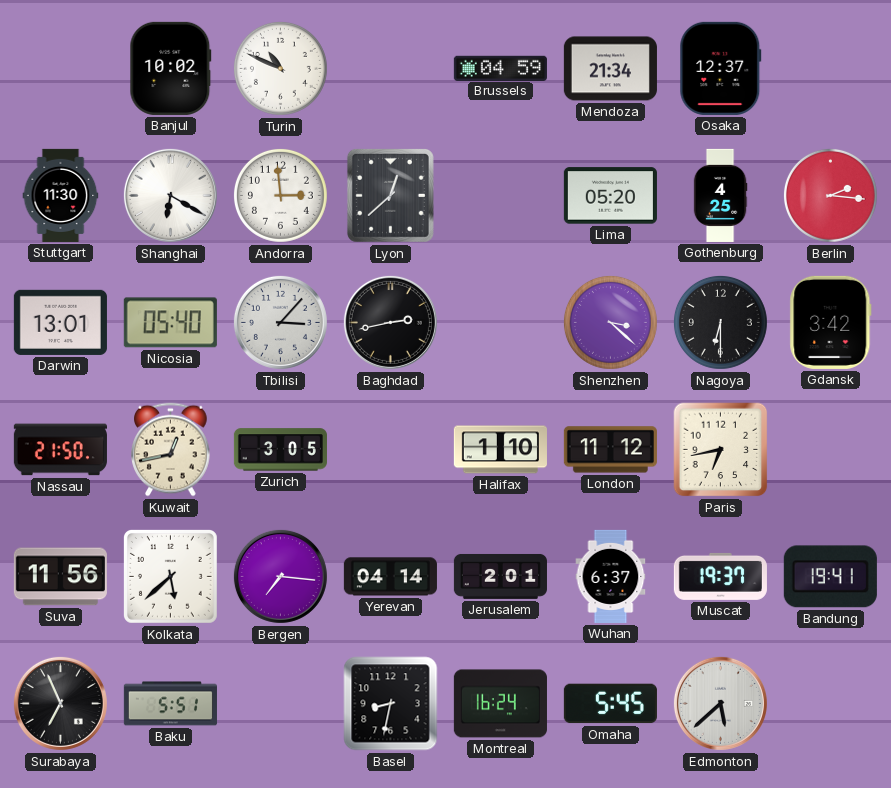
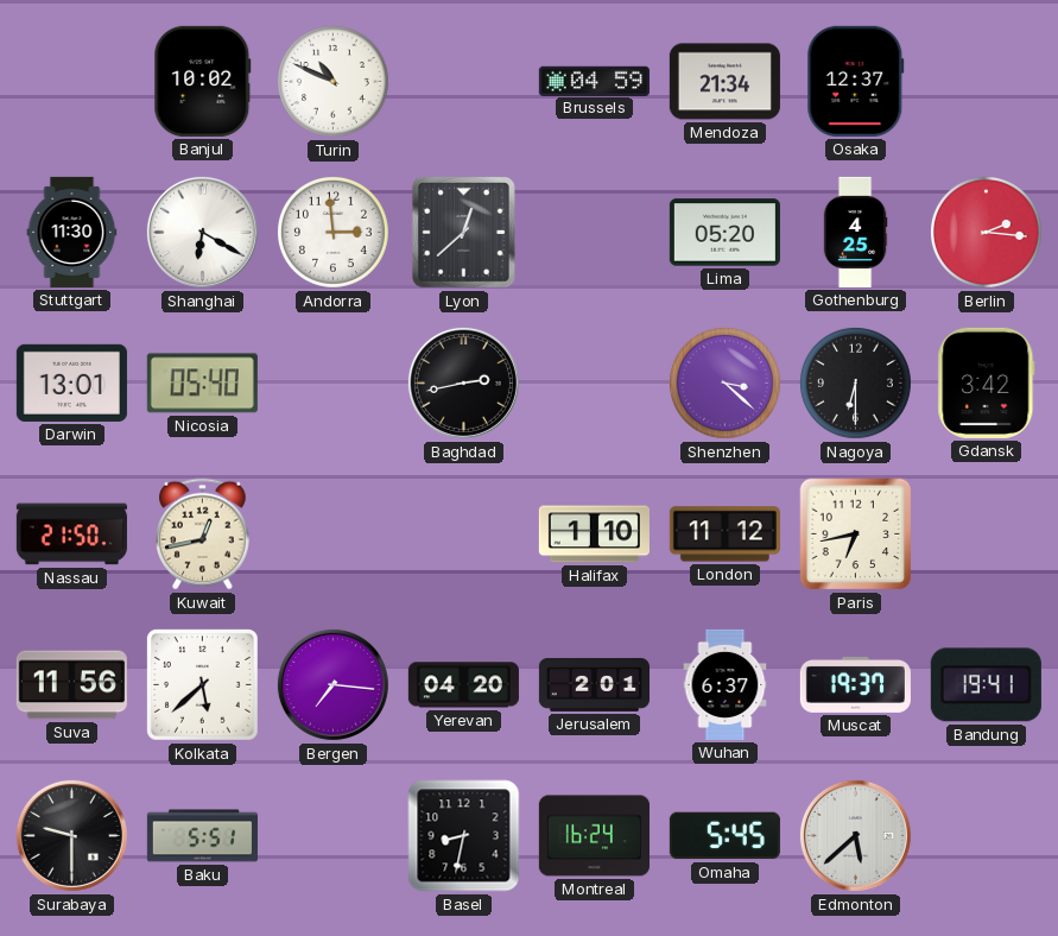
Tbilisi: 3:07 -> none (280, 322)
Zurich: 3:05 -> none (280, 450)
Yerevan: 04:14 -> 04:20 (463, 685)
Surabaya: 6:56 -> 9:30 (71, 835)
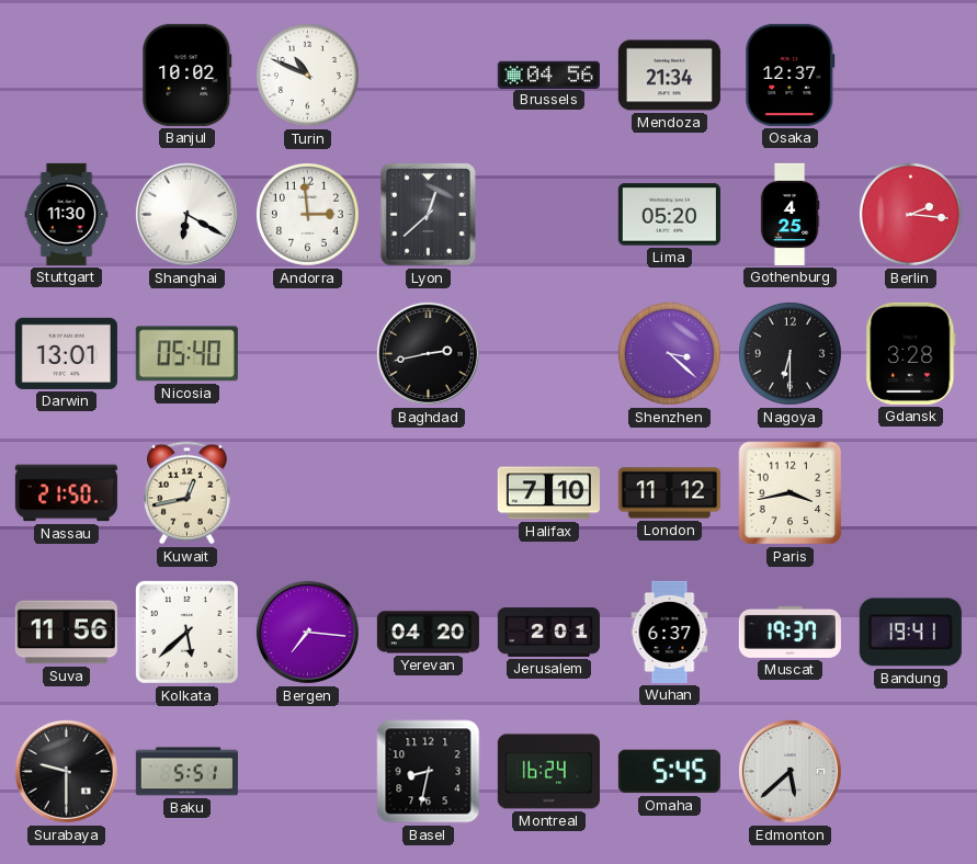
Brussels: 04:59 -> 04:56 (548, 75)
Gdansk: 3:42 -> 3:28 (911, 353)
Halifax: 1:10 -> 7:10 (548, 493)
Paris: 6:43 -> 3:43 (791, 493)
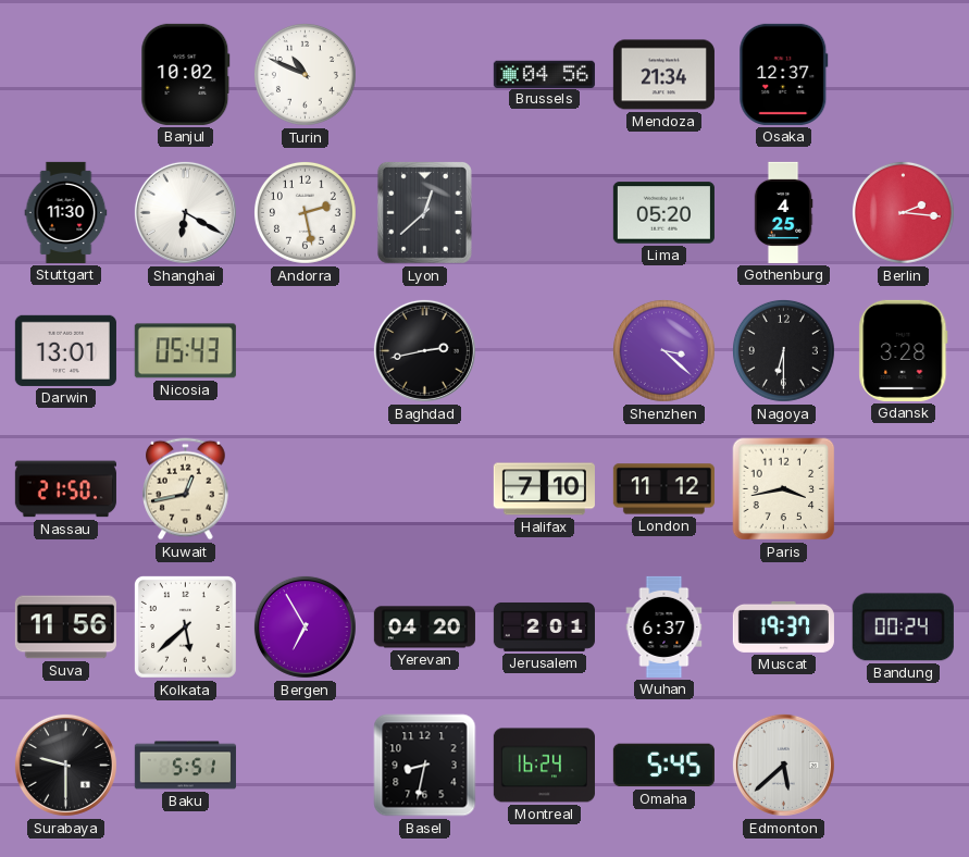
Andorra: 2:59 -> 2:28 (305, 212)
Nicosia: 05:40 -> 05:43 (185, 351)
Bergen: 7:16 -> 6:55 (305, 626)
Bandung: 19:41 -> 00:24 (903, 628)
